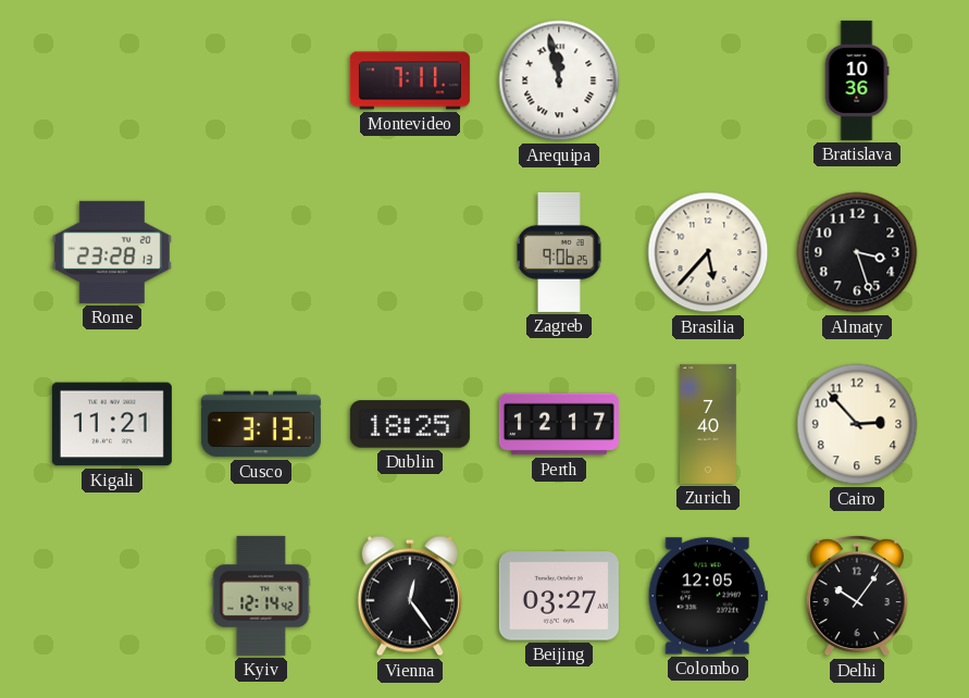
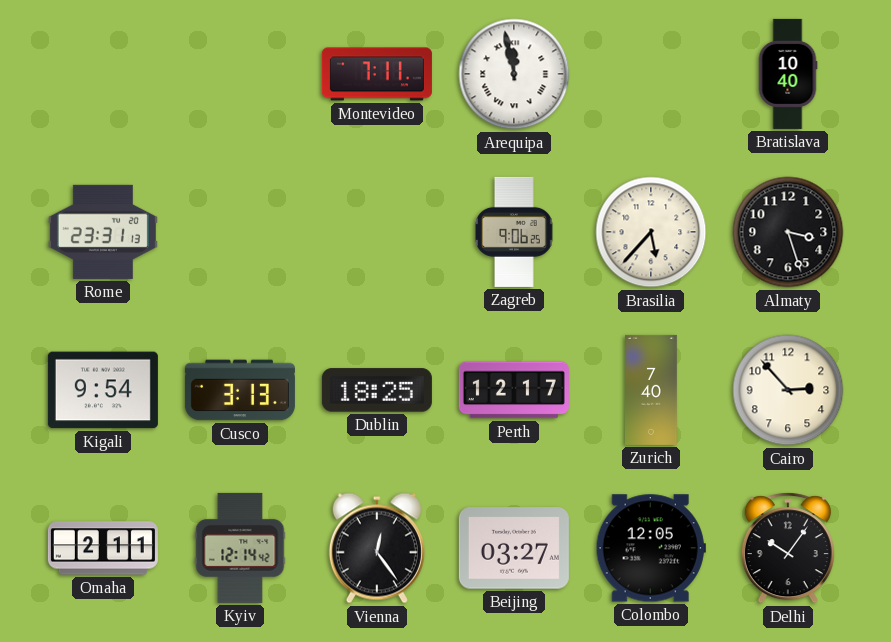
Bratislava: 10:36 -> 10:40 (788, 74)
Rome: 23:28 -> 23:31 (103, 232)
Kigali: 11:21 -> 9:54 (103, 390)
Omaha: none -> 2:11 (103, 548)
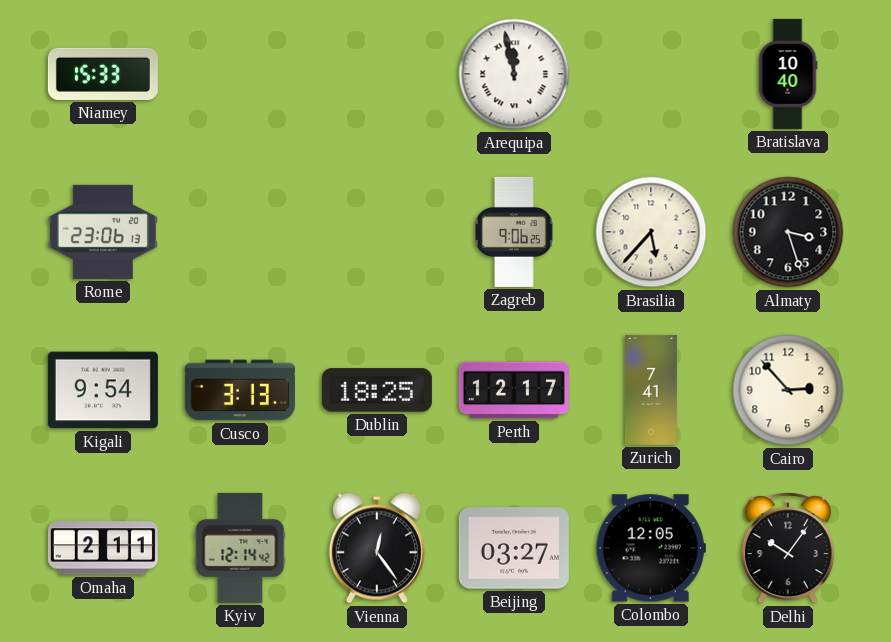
Niamey: none -> 15:33 (103, 74)
Montevideo: 7:11 -> none (377, 74)
Rome: 23:31 -> 23:06 (103, 232)
Zurich: 7:40 -> 7:41 (652, 390)
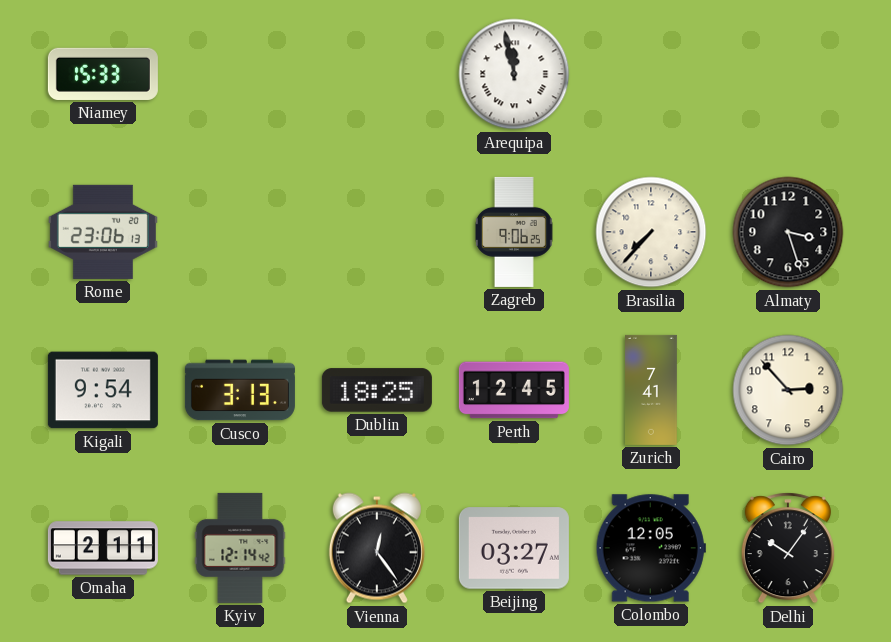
Bratislava: 10:40 -> none (788, 74)
Brasilia: 5:37 -> 7:37 (651, 232)
Perth: 12:17 -> 12:45 (514, 390)
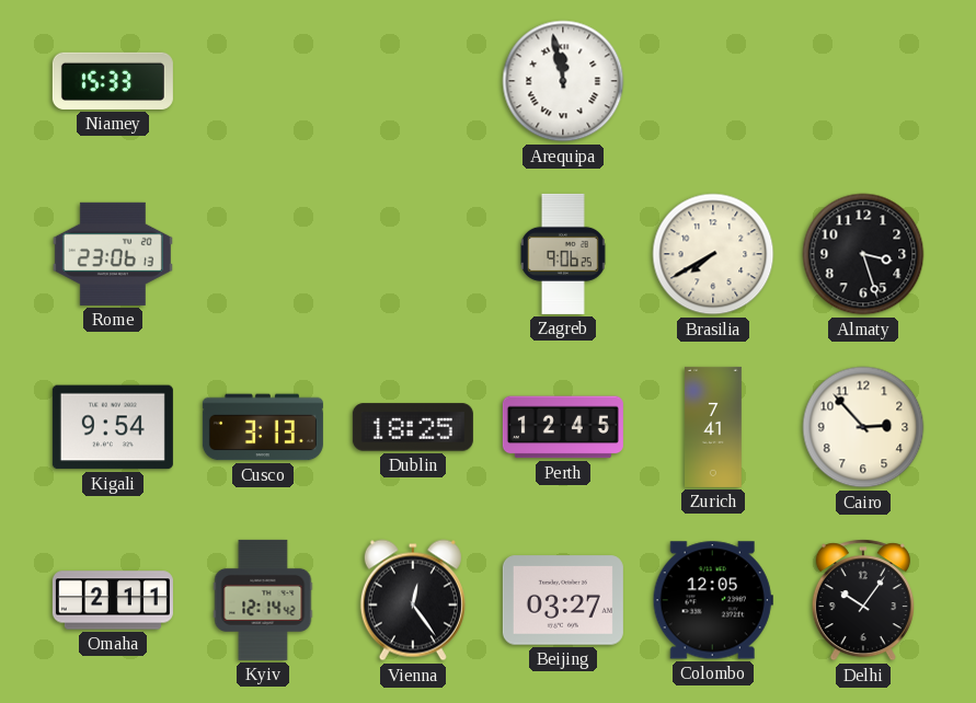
Brasilia: 7:37 -> 7:40 (713, 254)
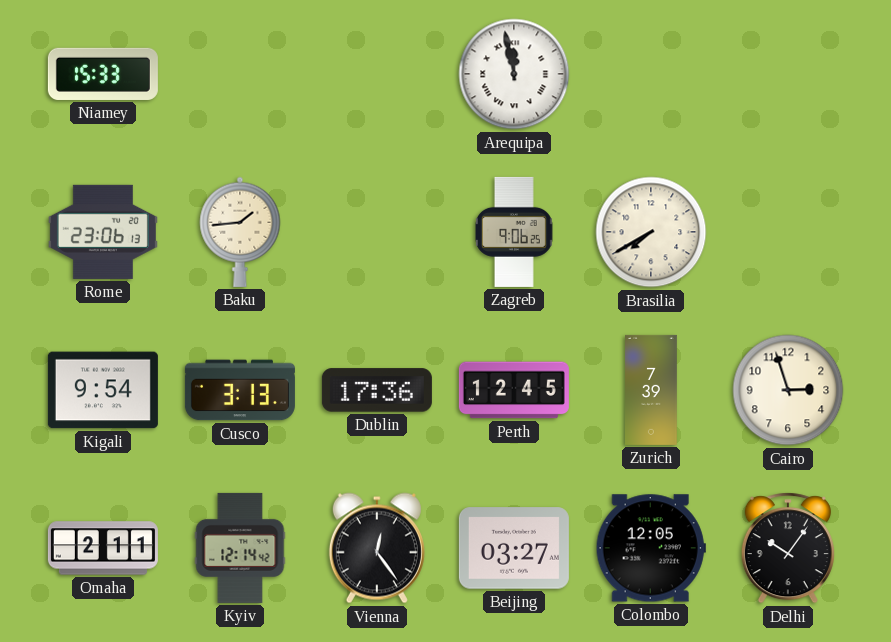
Baku: none -> 1:44 (240, 232)
Almaty: 3:27 -> none (863, 254)
Dublin: 18:25 -> 17:36 (377, 390)
Zurich: 7:41 -> 7:39 (652, 390)
Cairo: 2:53 -> 2:57 (788, 390)
